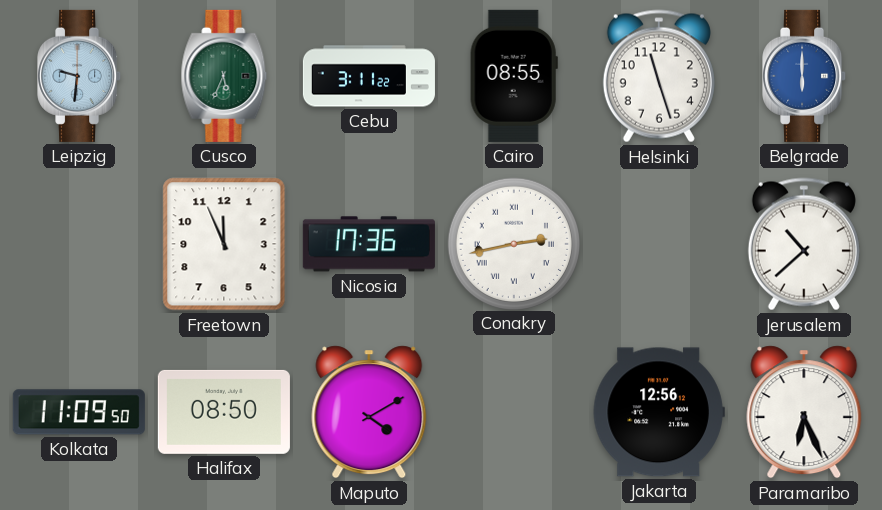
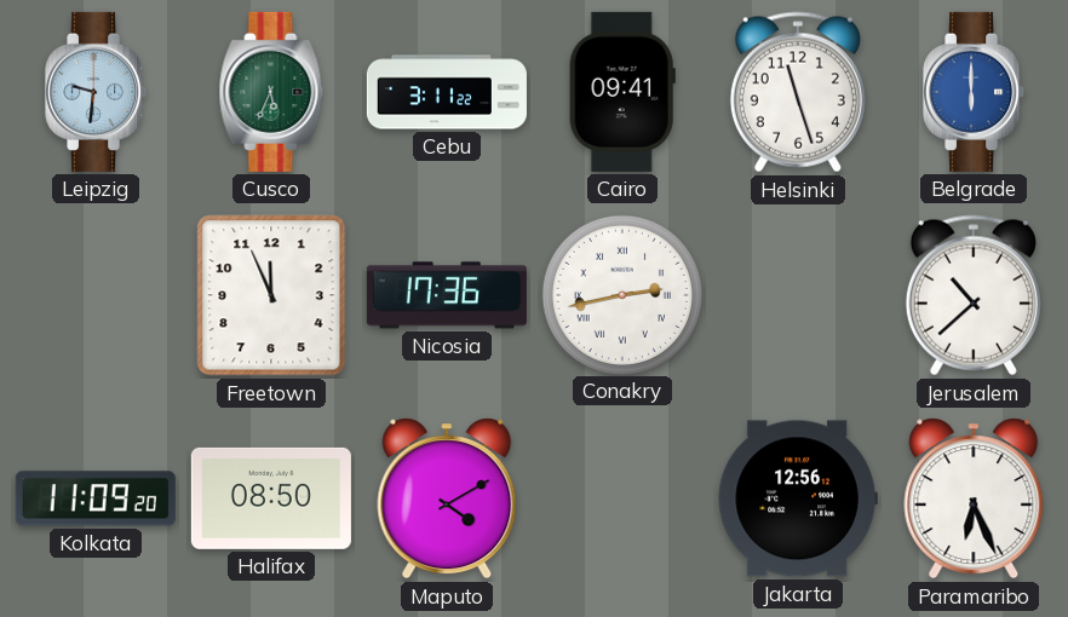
Cairo: 08:55 -> 09:41 (622, 92)
Kolkata: 11:09:50 -> 11:09:20 (96, 498)
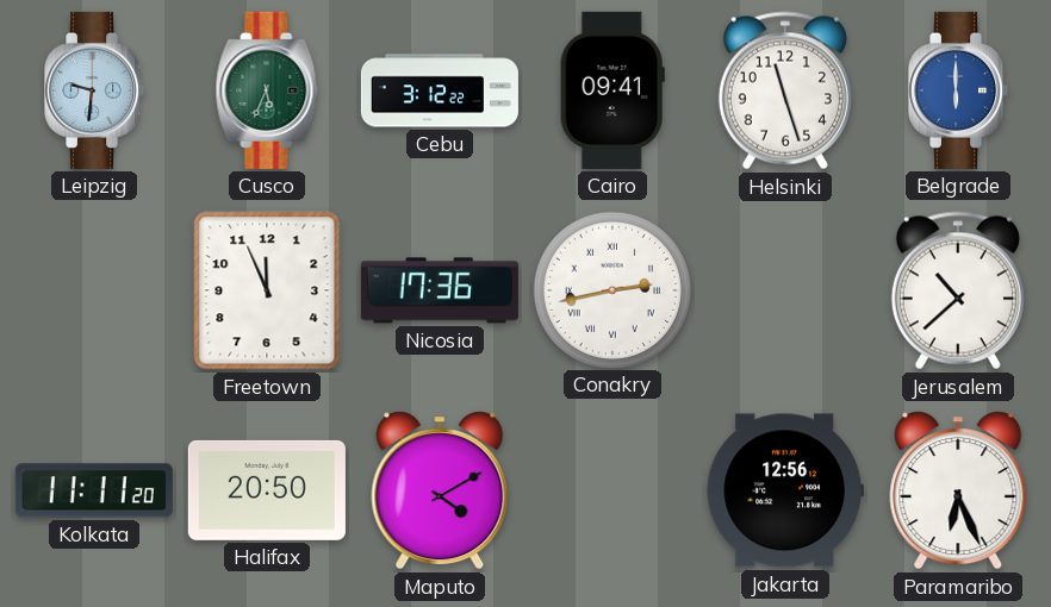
Cebu: 3:11 -> 3:12 (440, 90)
Kolkata: 11:09 -> 11:11 (94, 490)
Halifax: 08:50 -> 20:50 (267, 490)
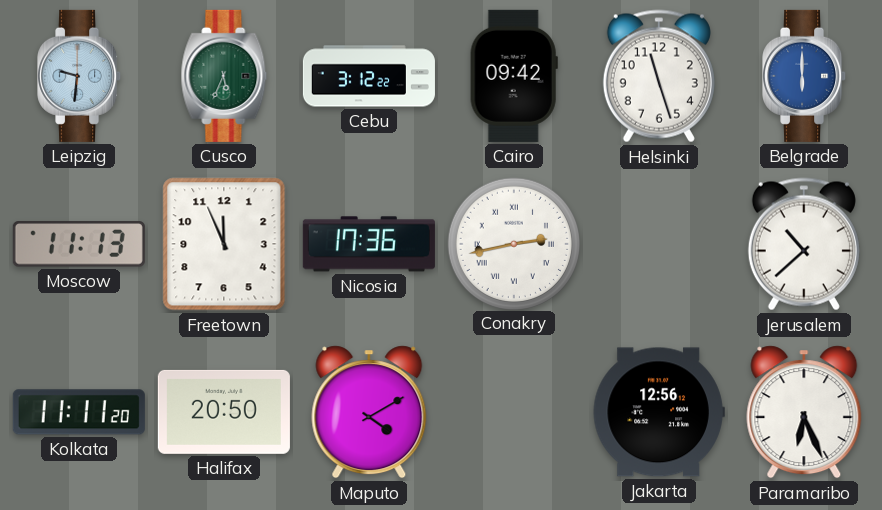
Cairo: 09:41 -> 09:42 (514, 76)
Moscow: none -> 11:13 (79, 244)
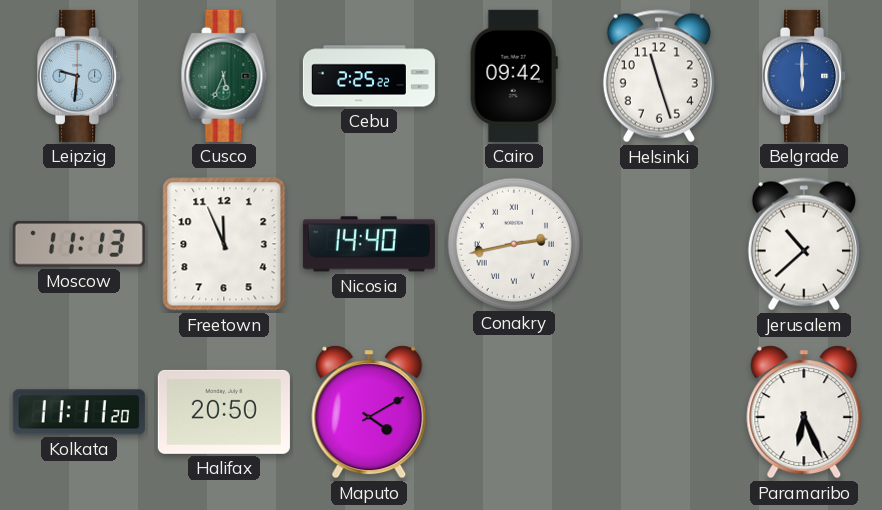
Cebu: 3:12 -> 2:25 (369, 76)
Nicosia: 17:36 -> 14:40 (369, 244)
Jakarta: 12:56 -> none (659, 412)
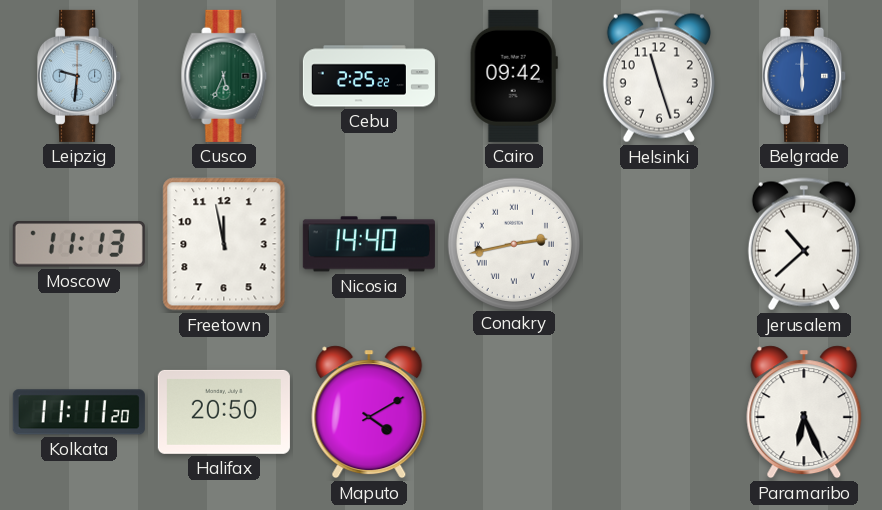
Freetown: 11:56 -> 11:58 (224, 244)
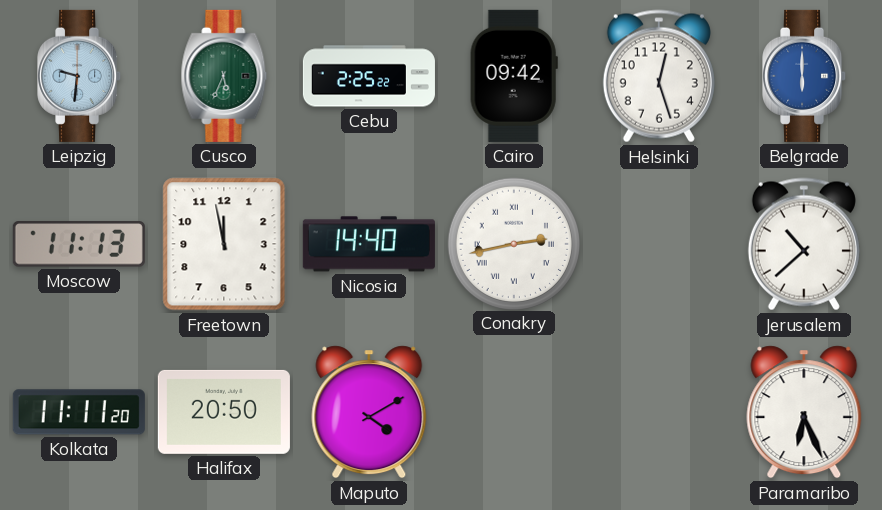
Helsinki: 11:27 -> 12:27 (659, 76)
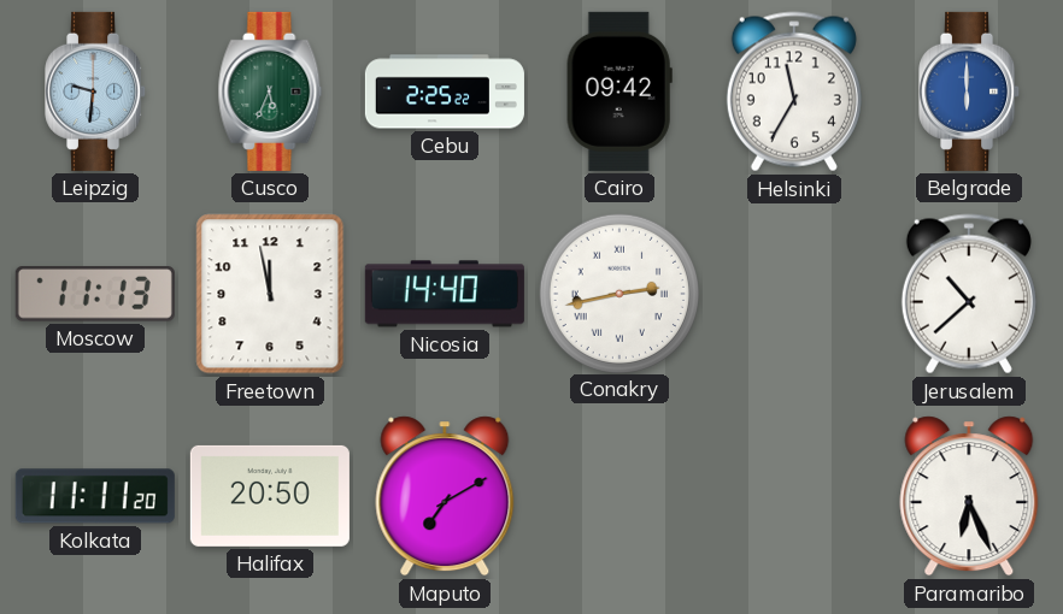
Helsinki: 12:27 -> 11:35 (794, 91)
Maputo: 4:10 -> 7:10 (445, 496)
